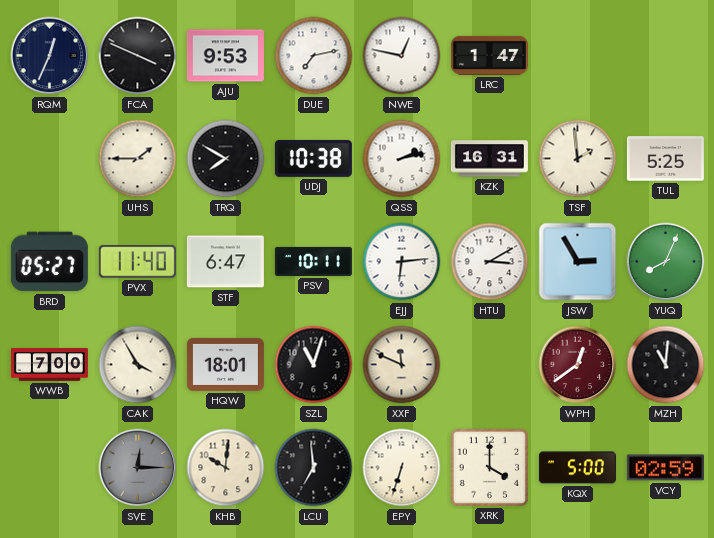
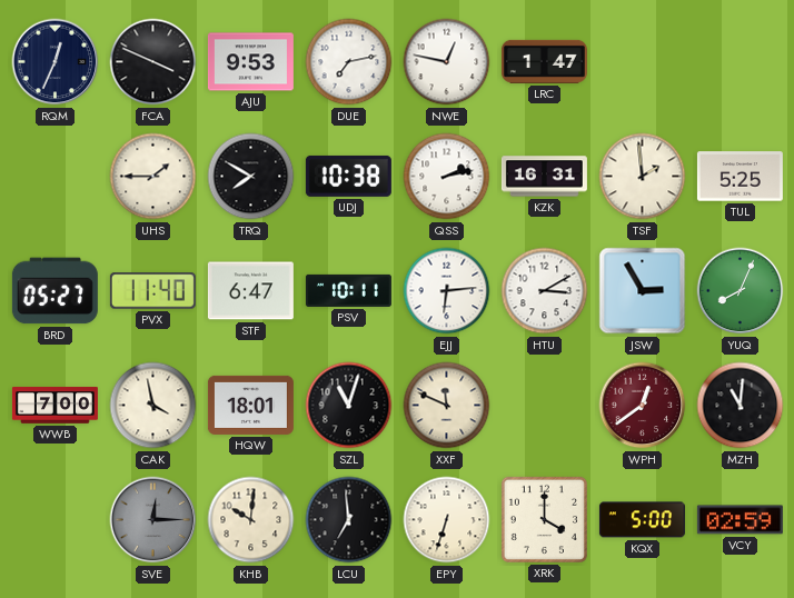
CAK: 3:55 -> 3:58 (153, 406)
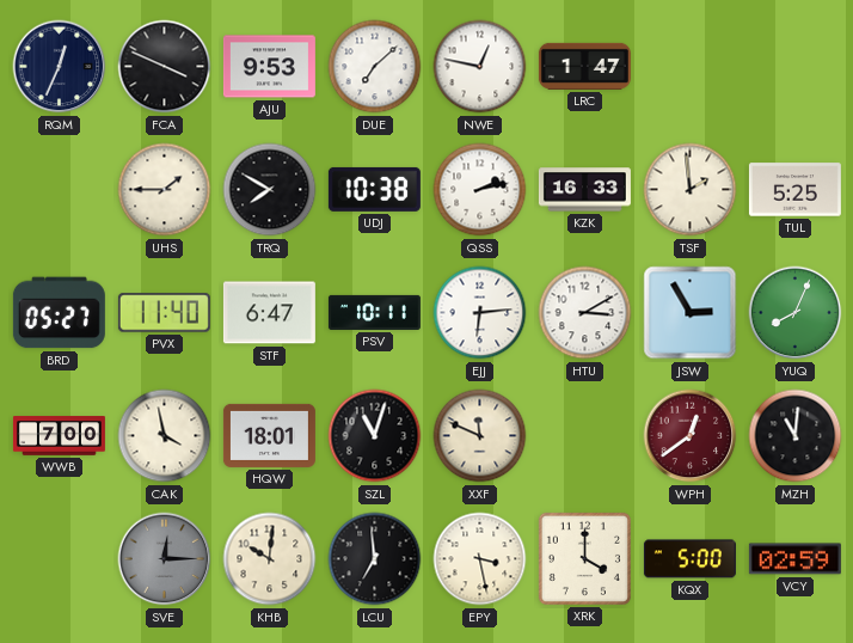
DUE: 7:13 -> 7:08 (375, 67)
KZK: 16:31 -> 16:33 (584, 190)
EPY: 6:33 -> 3:28 (480, 559)
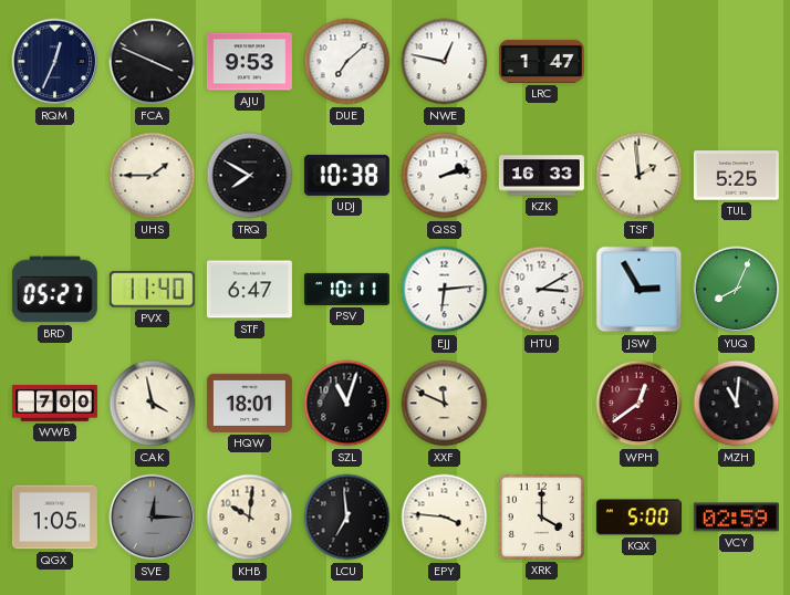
QGX: none -> 1:05 (54, 518)
EPY: 3:28 -> 3:46 (445, 518)
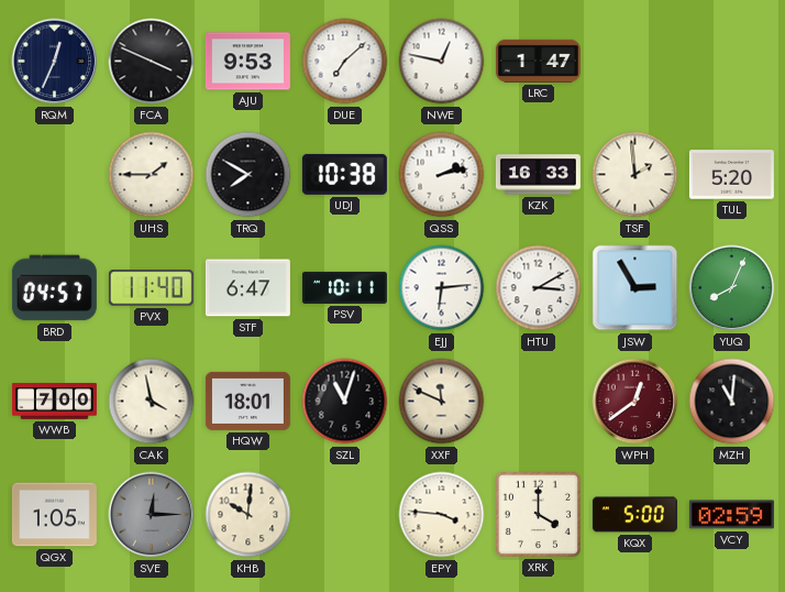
TUL: 5:25 -> 5:20 (731, 175)
BRD: 05:27 -> 04:57 (54, 288)
LCU: 6:59 -> none (347, 518)
